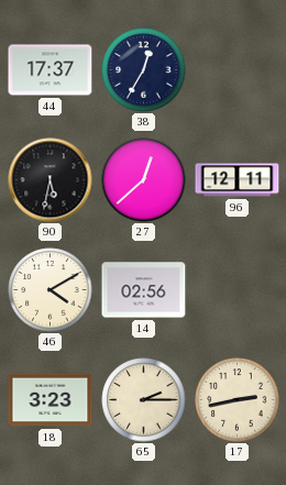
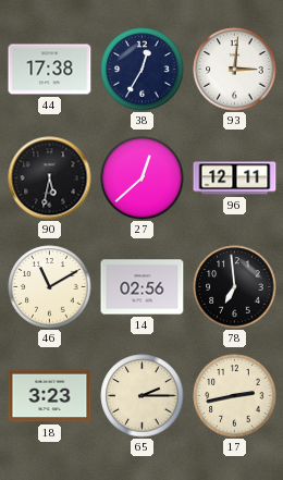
44: 17:37 -> 17:38 (50, 70)
93: none -> 3:01 (235, 70)
46: 4:10 -> 11:10 (50, 287)
78: none -> 6:59 (235, 287)
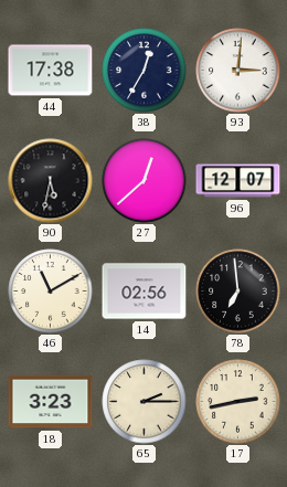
96: 12:11 -> 12:07 (238, 181)
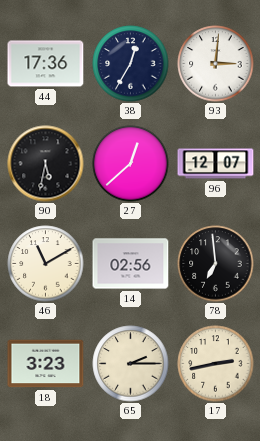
44: 17:38 -> 17:36 (46, 64)
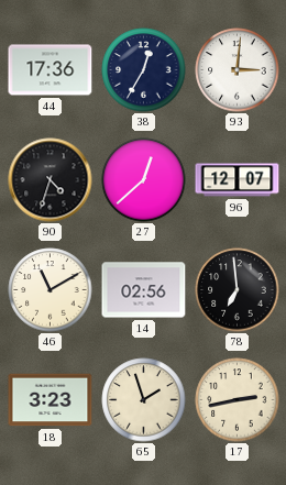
90: 5:32 -> 4:33 (51, 180)
65: 2:15 -> 1:57 (144, 400)
